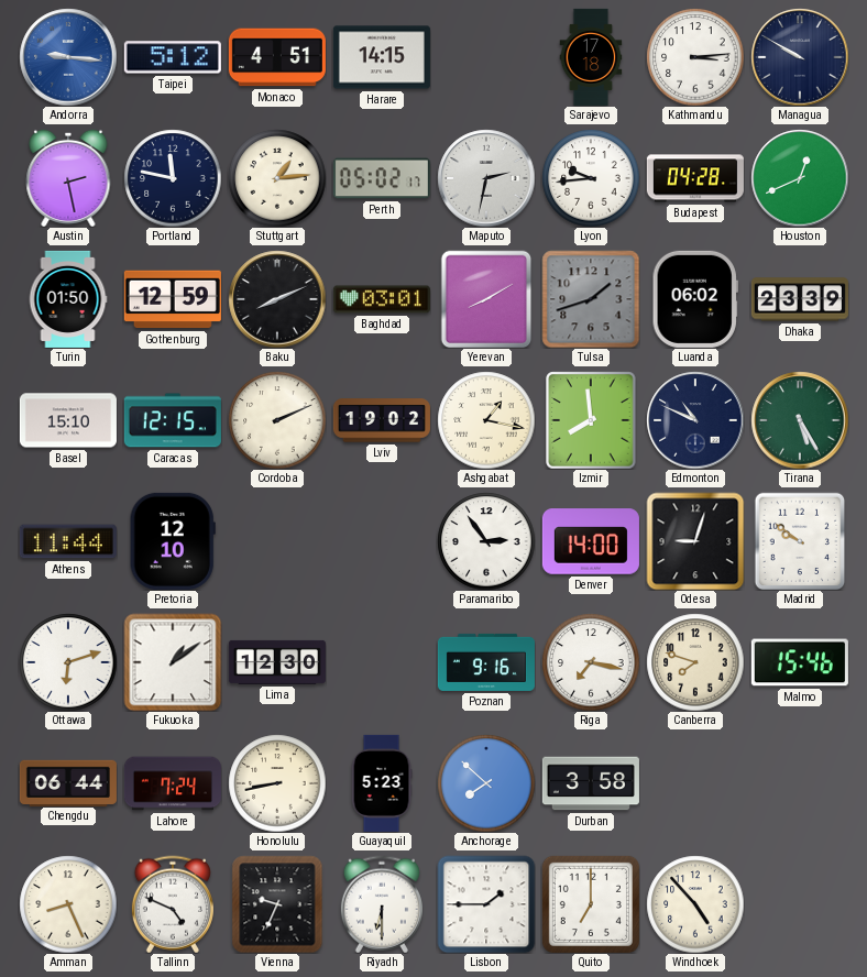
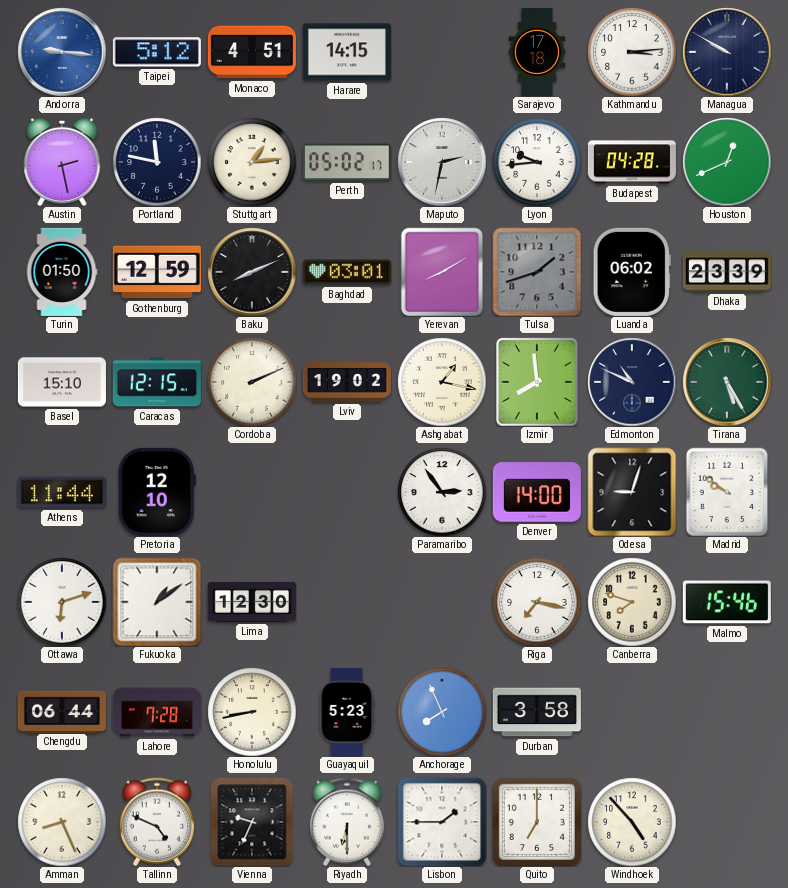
Poznan: 9:16 -> none (486, 662)
Lahore: 7:24 -> 7:28 (157, 712)
Anchorage: 7:52 -> 7:56 (442, 712)
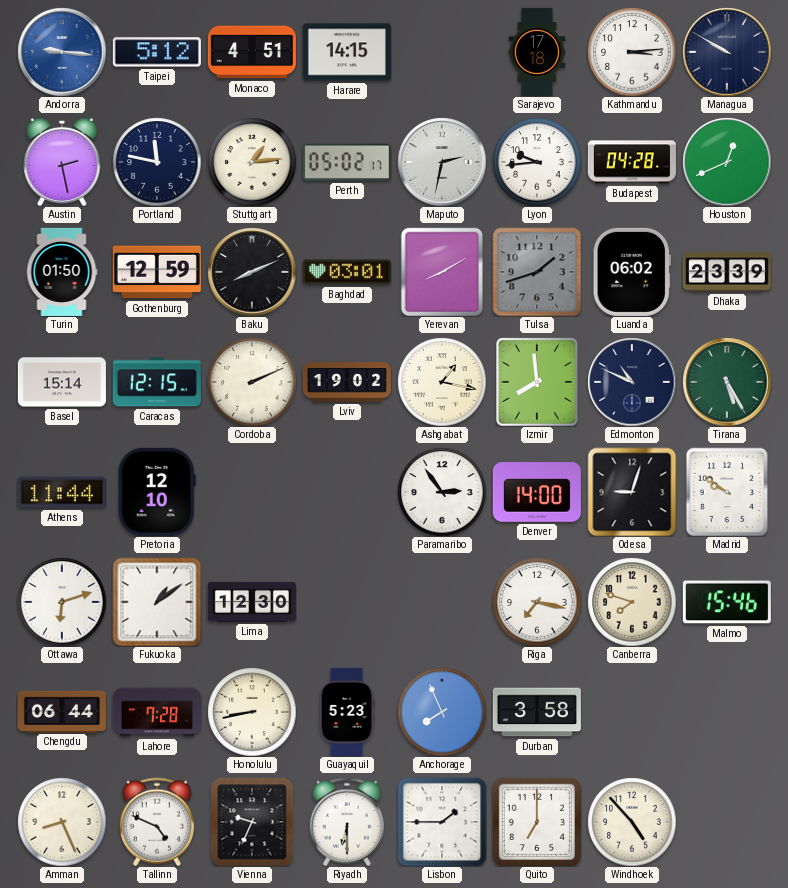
Basel: 15:10 -> 15:14 (62, 382)
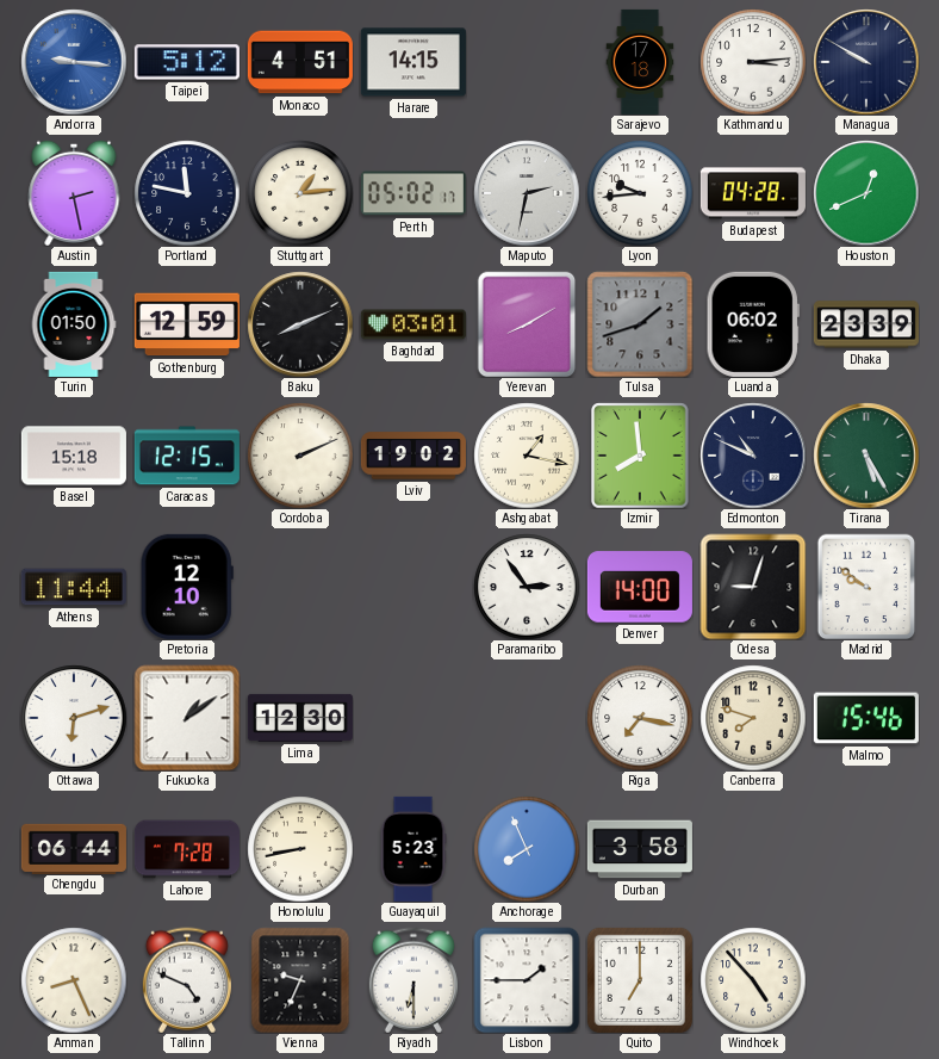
Basel: 15:14 -> 15:18 (74, 456)
